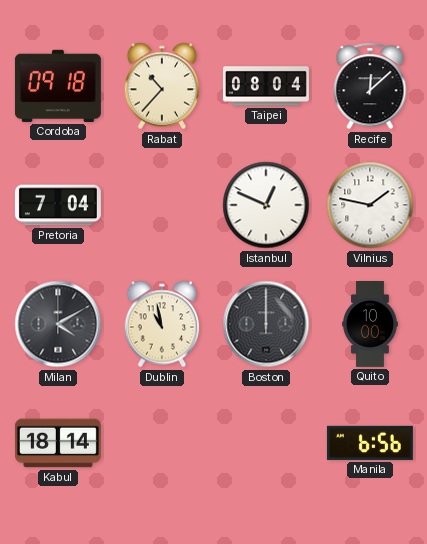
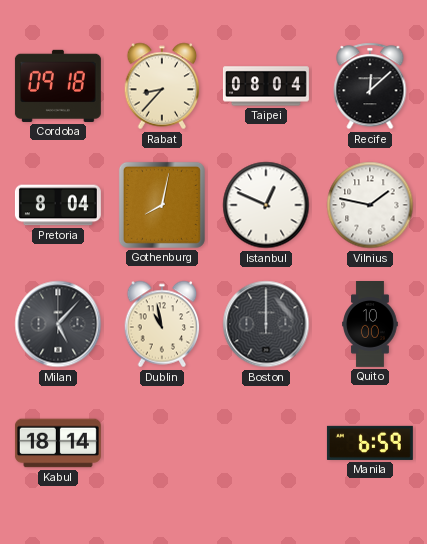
Rabat: 10:37 -> 8:37 (162, 86)
Pretoria: 7:04 -> 8:04 (58, 205)
Gothenburg: none -> 8:02 (162, 205)
Milan: 4:10 -> 5:07 (58, 324)
Manila: 6:56 -> 6:59 (370, 443)
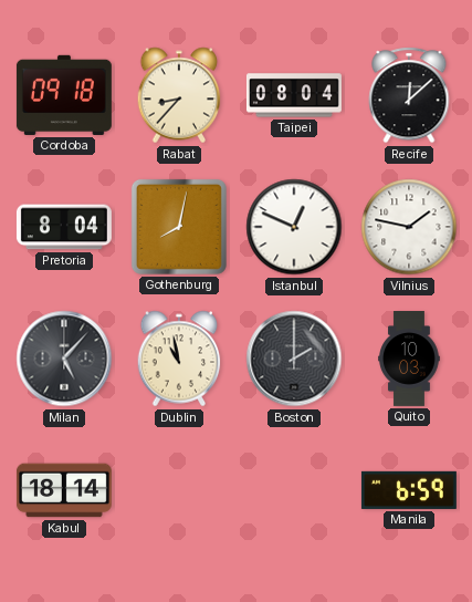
Boston: 12:00 -> 2:00 (294, 359)
Quito: 10:00 -> 10:03 (409, 360)
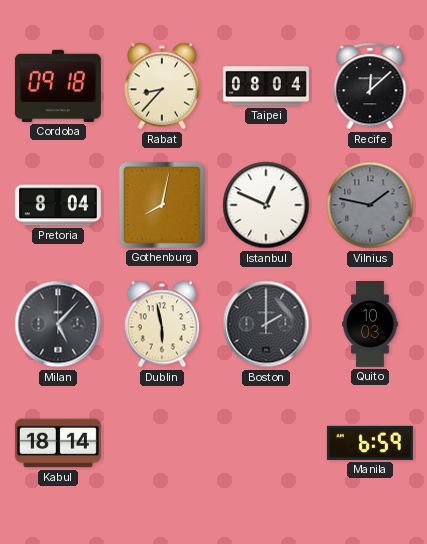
Vilnius dial: white -> grey (370, 205)
Dublin: 10:58 -> 5:58 (162, 324)
